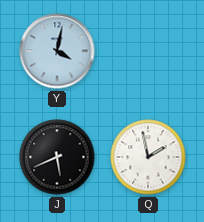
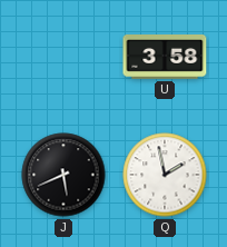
Y: 4:02 -> none (57, 51)
U: none -> 3:58 (165, 58)
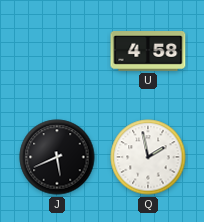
U: 3:58 -> 4:58 (148, 52)
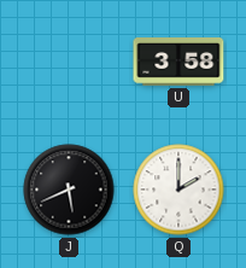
U: 4:58 -> 3:58 (178, 63)
Q: 1:58 -> 2:00 (178, 190)
